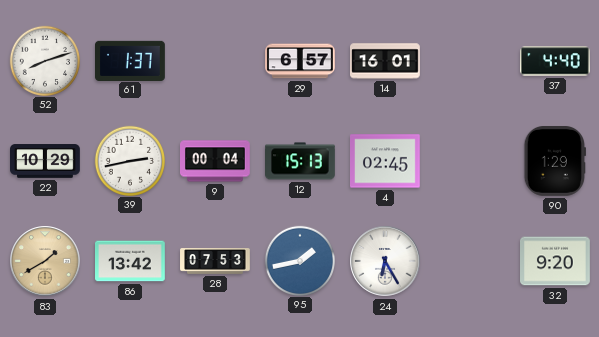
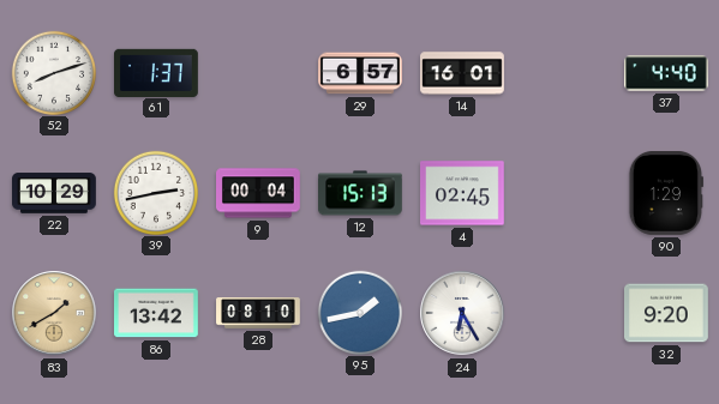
28: 07:53 -> 08:10 (258, 313)
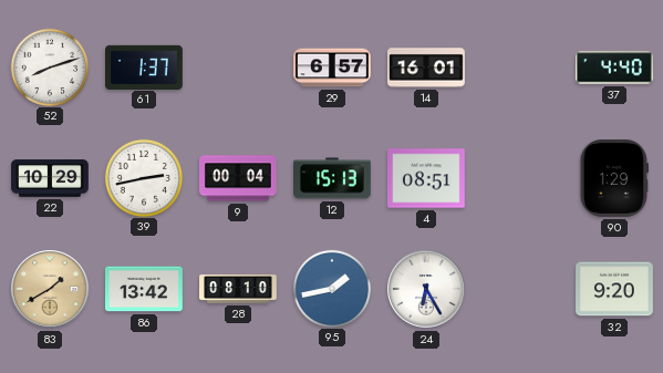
4: 02:45 -> 08:51 (427, 178)
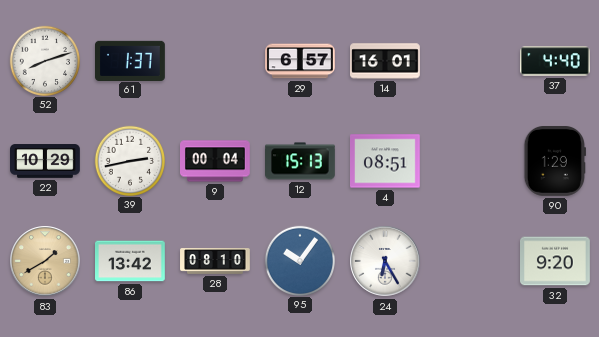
95: 1:43 -> 10:06 (299, 260)
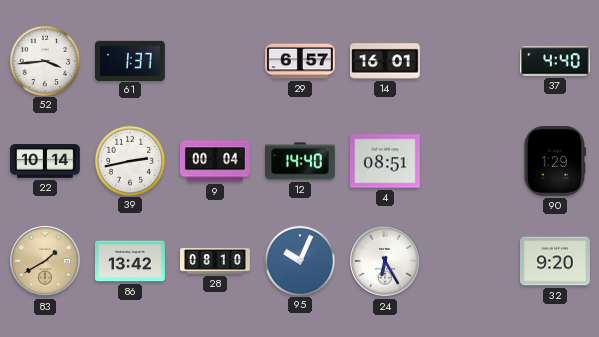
52: 8:12 -> 3:44 (44, 60)
22: 10:29 -> 10:14 (45, 161)
12: 15:13 -> 14:40 (300, 161)
95: 10:06 -> 10:04 (299, 260)
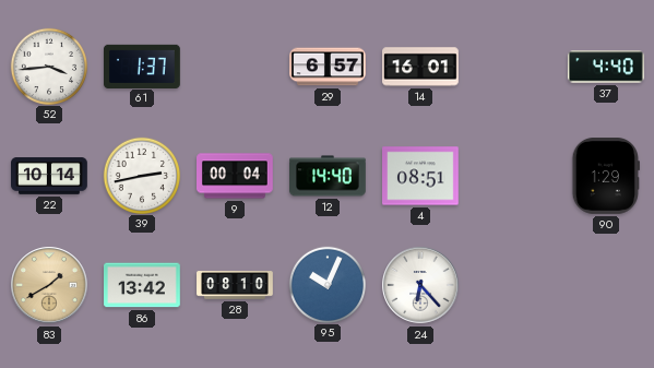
24: 6:25 -> 6:23 (420, 285)
32: 9:20 -> none (556, 261)
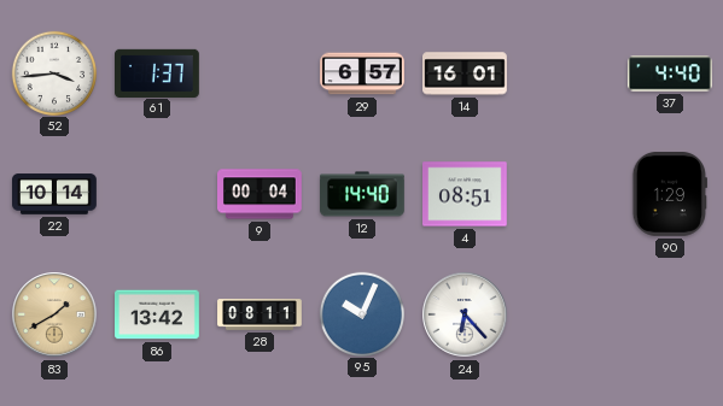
39: 2:43 -> none (141, 175)
28: 08:10 -> 08:11 (260, 314)
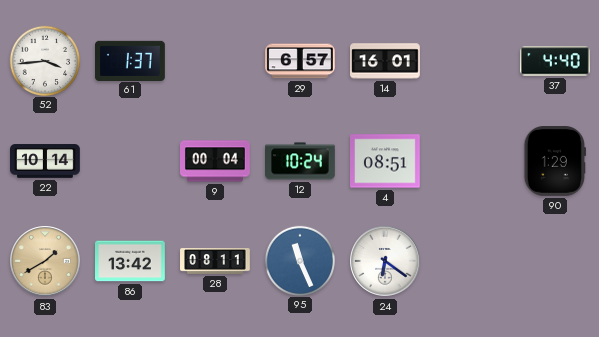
12: 14:40 -> 10:24 (300, 161)
95: 10:04 -> 11:26 (299, 260)
24: 6:23 -> 6:21 (385, 261)
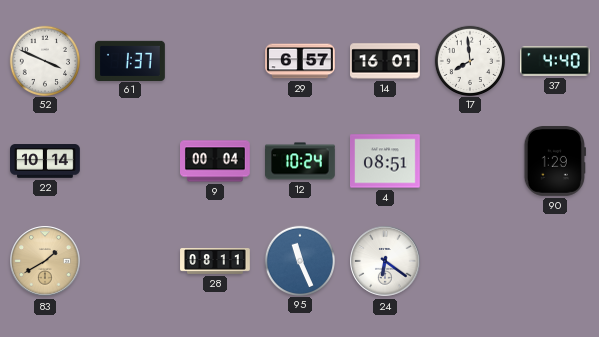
52: 3:44 -> 3:49 (44, 60)
17: none -> 7:59 (469, 60)
86: 13:42 -> none (131, 261)
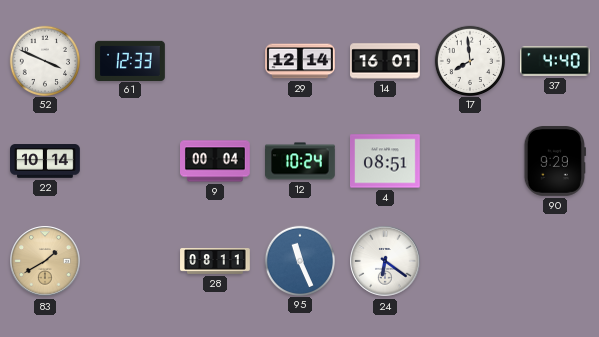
61: 1:37 -> 12:33 (131, 60)
29: 6:57 -> 12:14 (301, 61)
90: 1:29 -> 9:29 (555, 162)
